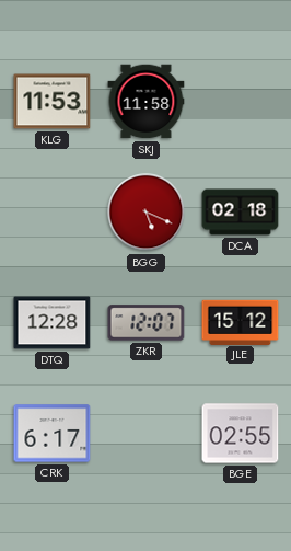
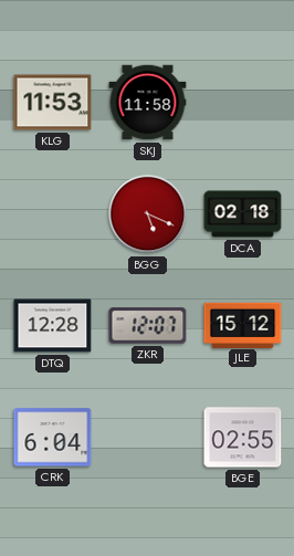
CRK: 6:17 -> 6:04 (53, 438)
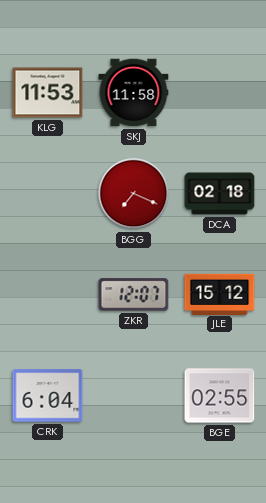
BGG: 5:19 -> 7:19 (134, 194)
DTQ: 12:28 -> none (53, 326)
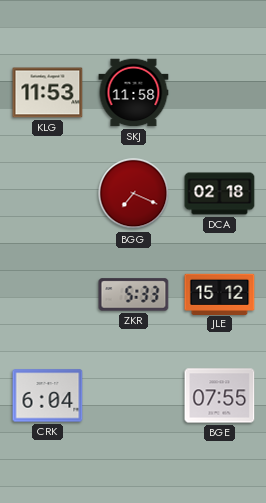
ZKR: 12:07 -> 5:33 (134, 295)
BGE: 02:55 -> 07:55 (220, 396)
